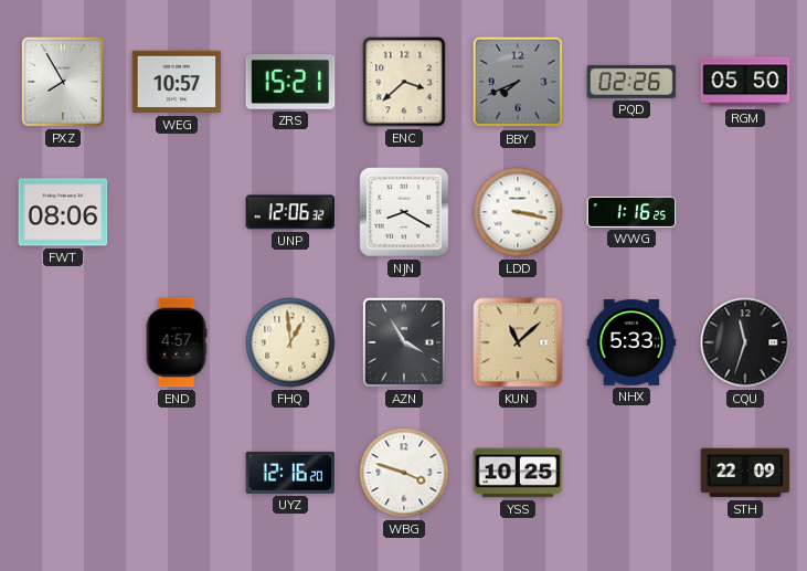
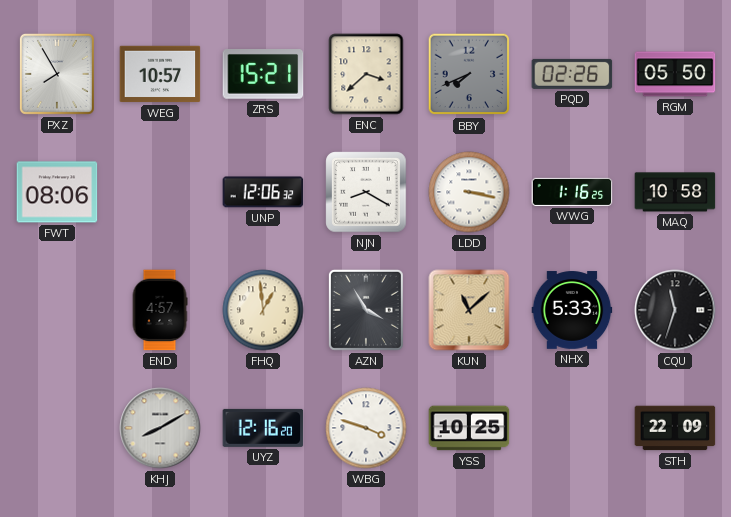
MAQ: none -> 10:58 (675, 192)
KHJ: none -> 8:10 (160, 428)
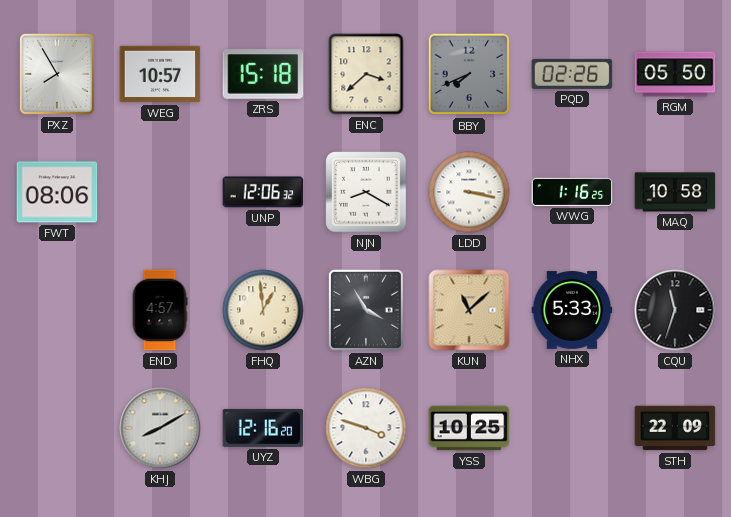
ZRS: 15:21 -> 15:18 (263, 75)
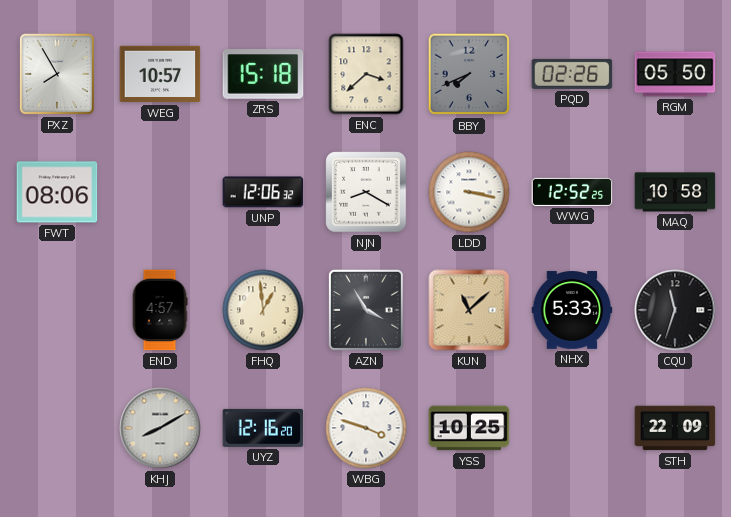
WWG: 1:16 -> 12:52 (572, 192)
